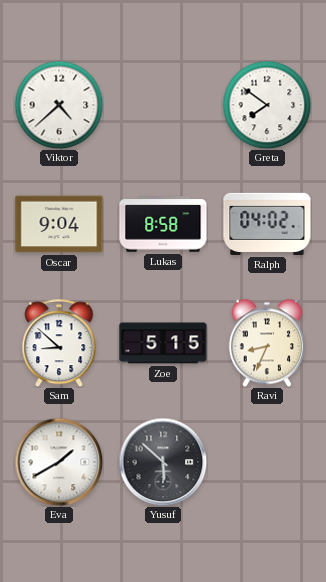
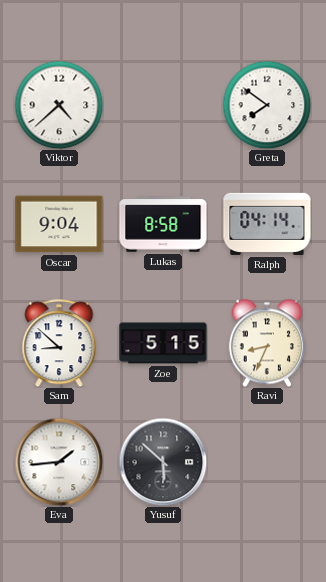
Ralph: 04:02 -> 04:14 (267, 224)
Eva: 1:40 -> 1:44 (59, 462)
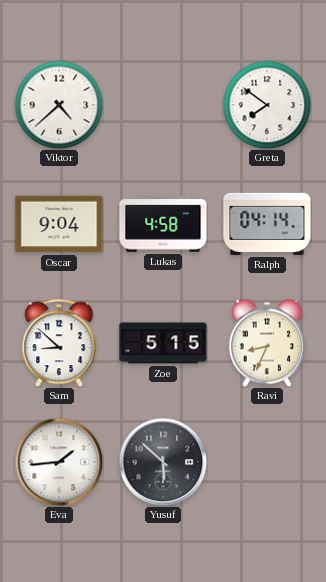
Lukas: 8:58 -> 4:58 (163, 224)
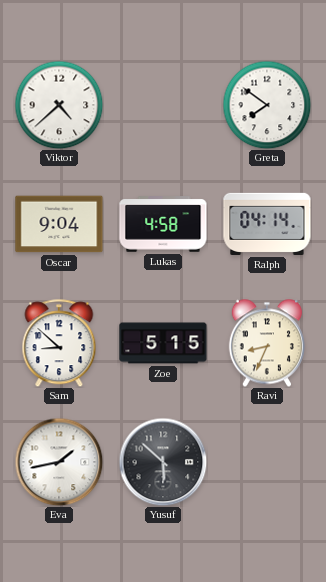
Eva: 1:44 -> 1:43 (59, 462)
